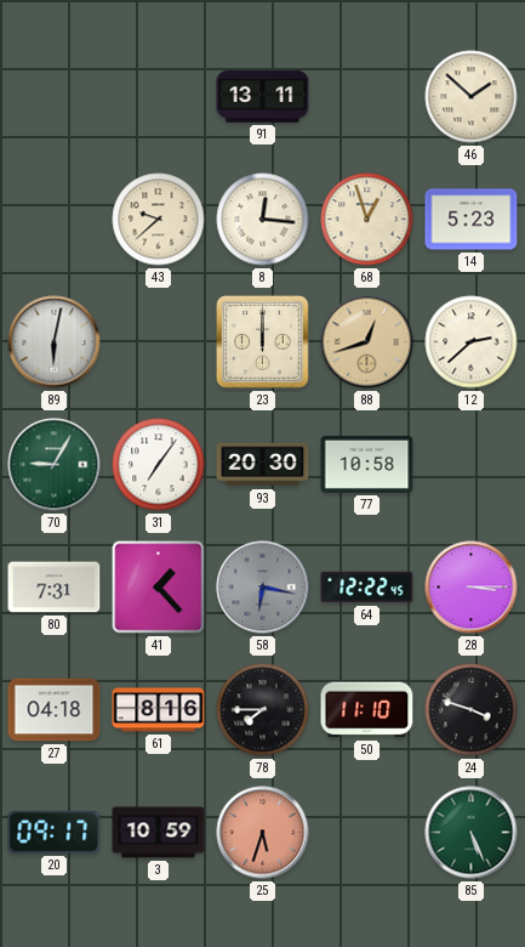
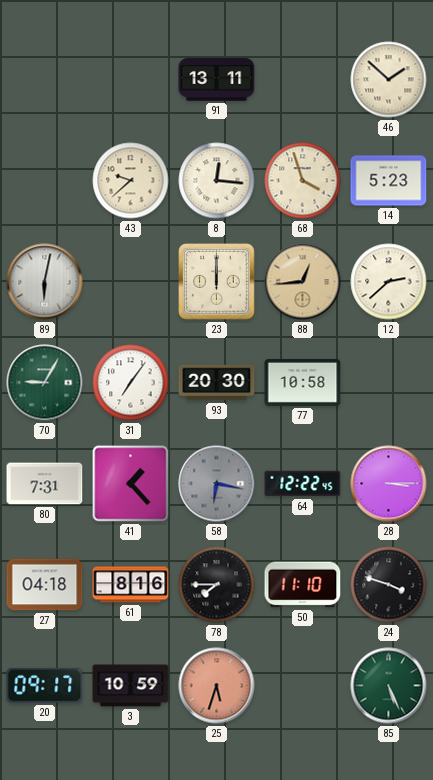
68: 12:57 -> 3:57 (303, 181)
88: 12:42 -> 12:44 (303, 282)
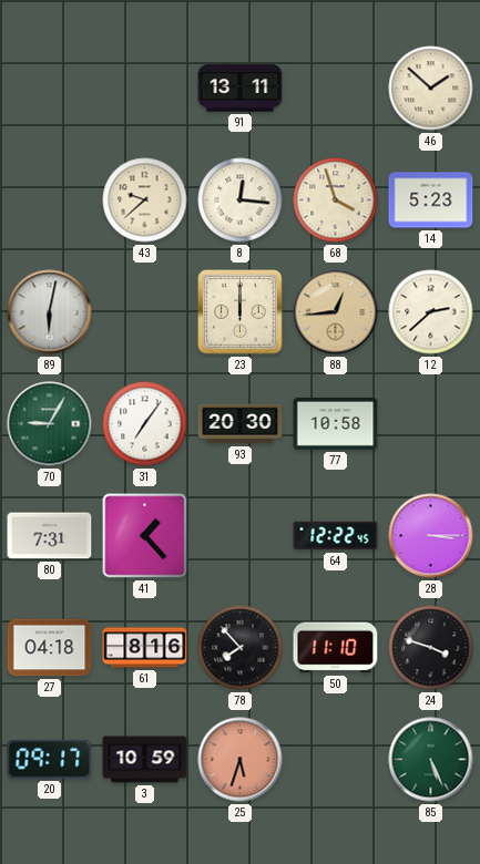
58: 6:17 -> none (217, 484)
78: 7:45 -> 7:53 (241, 648)
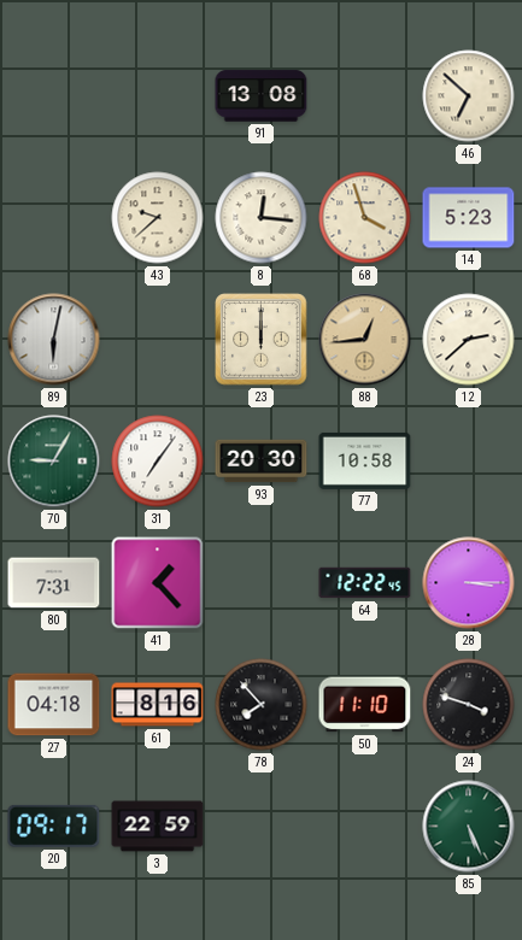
91: 13:11 -> 13:08 (262, 96)
46: 1:52 -> 6:52 (469, 96)
3: 10:59 -> 22:59 (158, 827)
25: 5:33 -> none (241, 760)
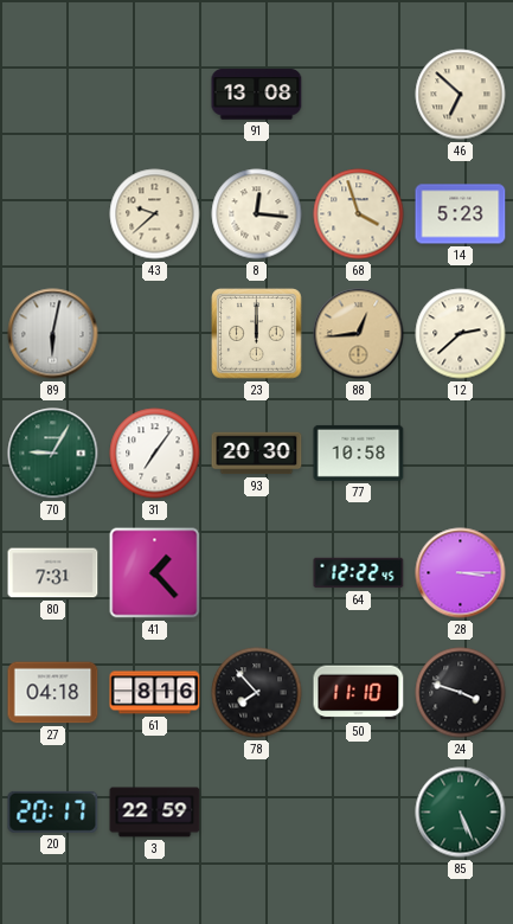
20: 09:17 -> 20:17 (53, 811)
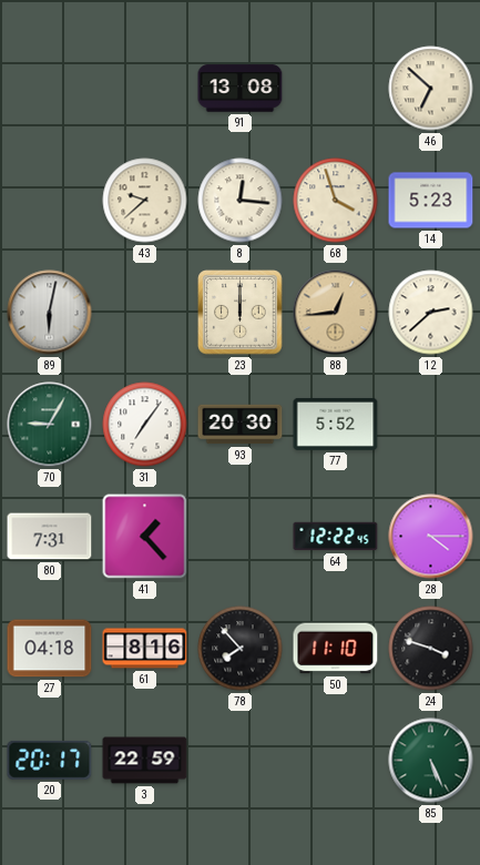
77: 10:58 -> 5:52 (336, 424)
28: 3:15 -> 4:15 (431, 537)
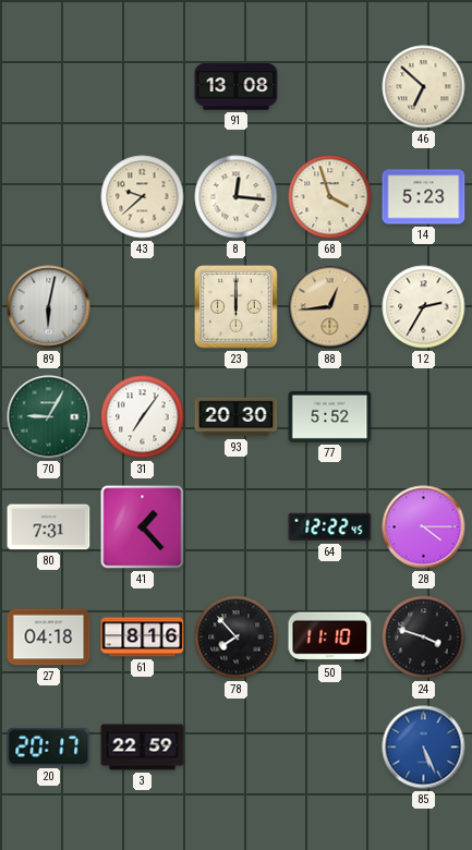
12: 2:38 -> 2:35 (424, 307)
85 dial: green -> blue (424, 748)
